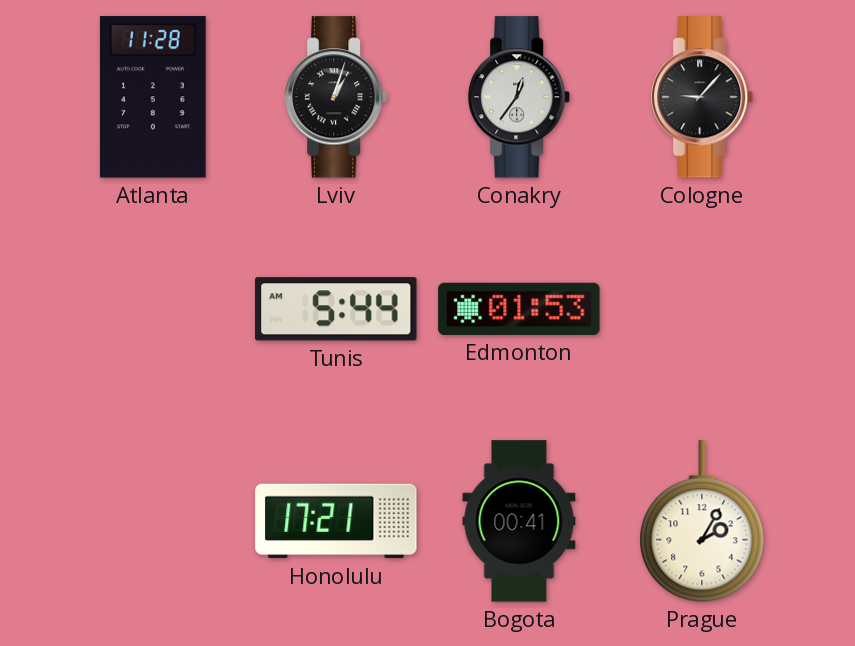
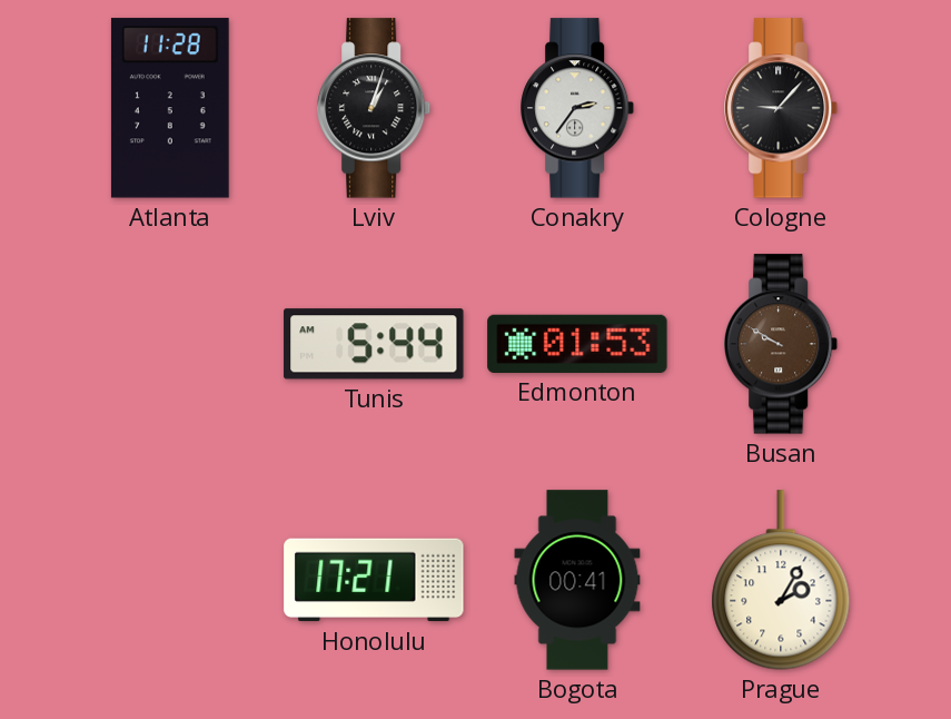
Conakry: 12:36 -> 2:36 (578, 108)
Busan: none -> 9:50 (782, 344)
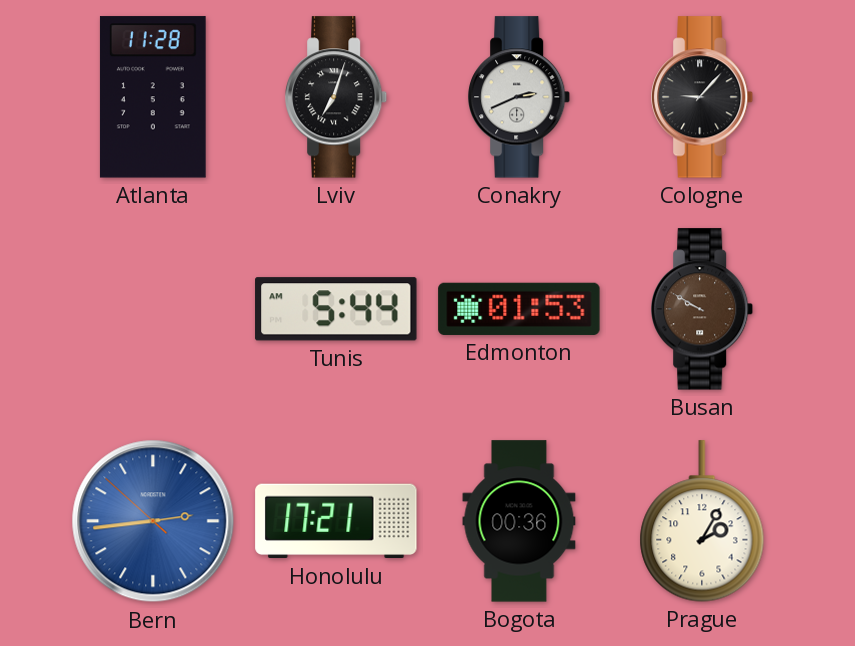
Lviv: 1:03 -> 7:03 (337, 97)
Conakry: 2:36 -> 2:41 (520, 97)
Bern: none -> 2:43 (153, 521)
Bogota: 00:41 -> 00:36 (519, 521)
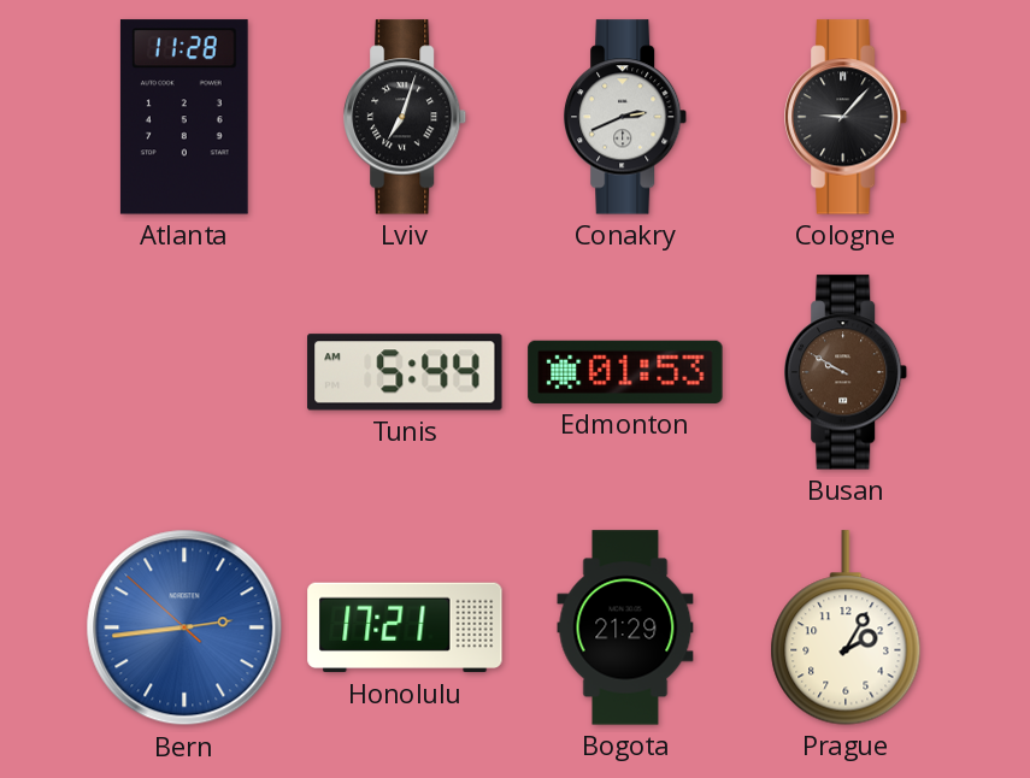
Bogota: 00:36 -> 21:29 (625, 627)
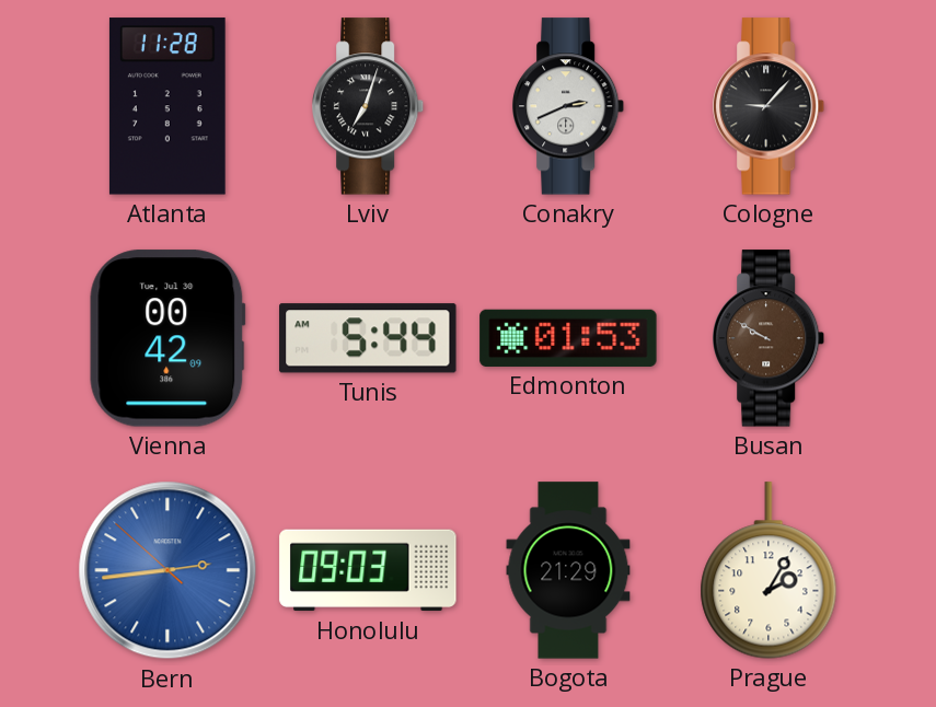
Vienna: none -> 00:42 (167, 338)
Honolulu: 17:21 -> 09:03 (368, 570)
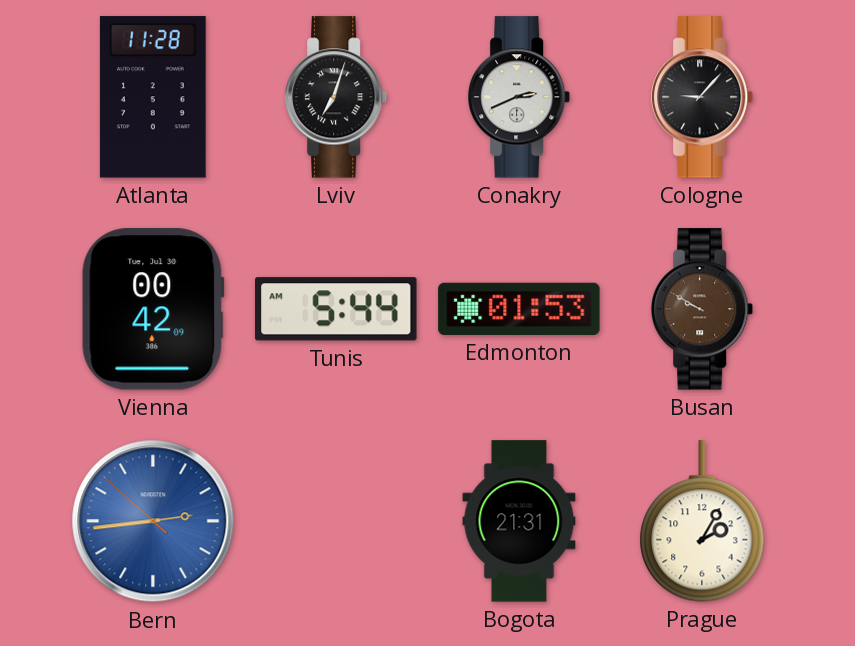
Honolulu: 09:03 -> none (368, 570)
Bogota: 21:29 -> 21:31 (519, 521)
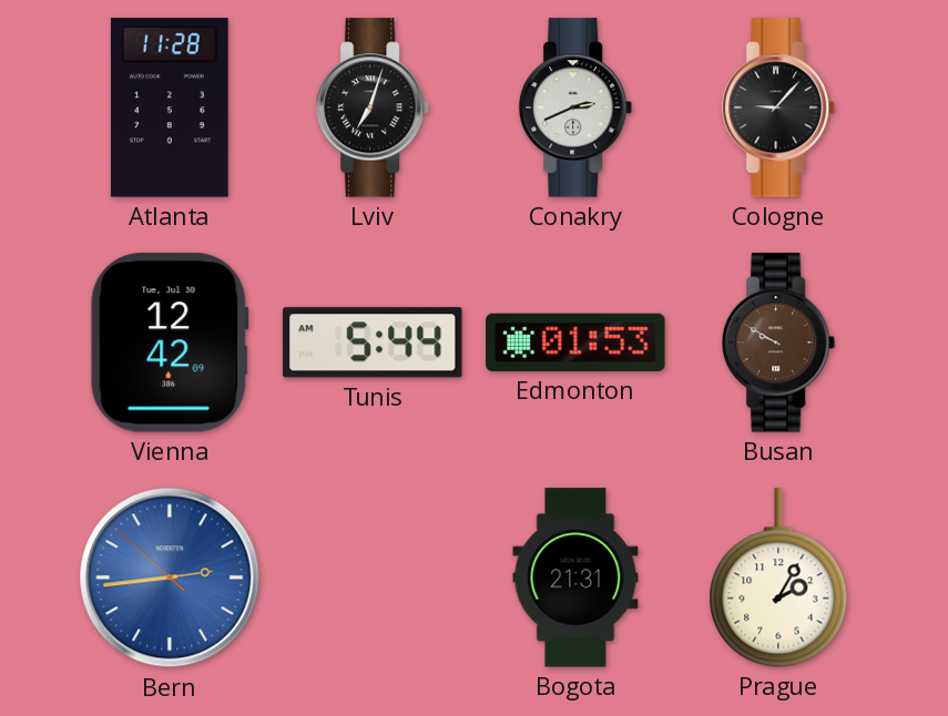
Vienna: 00:42 -> 12:42 (170, 342)
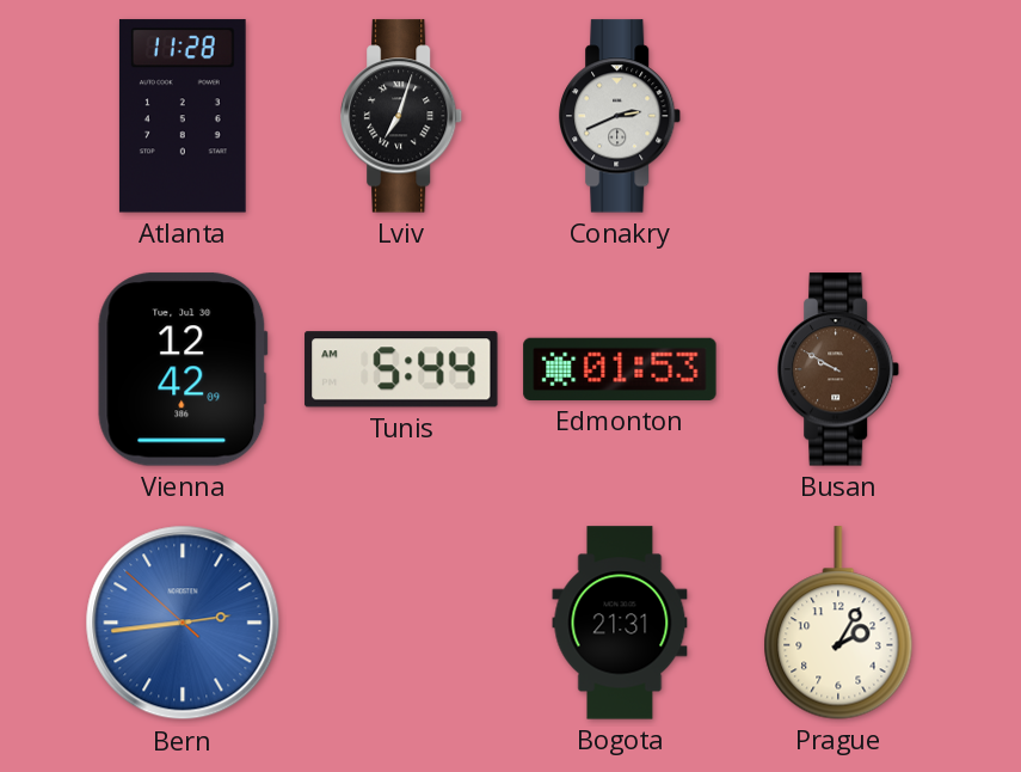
Cologne: 9:07 -> none (779, 108)
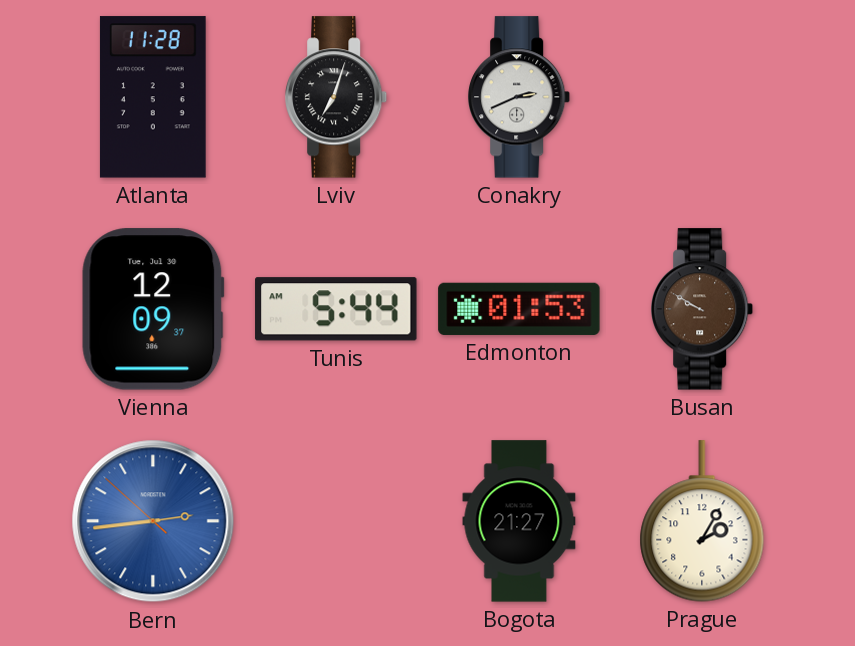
Vienna: 12:42 -> 12:09 (153, 309)
Bogota: 21:31 -> 21:27 (519, 521)
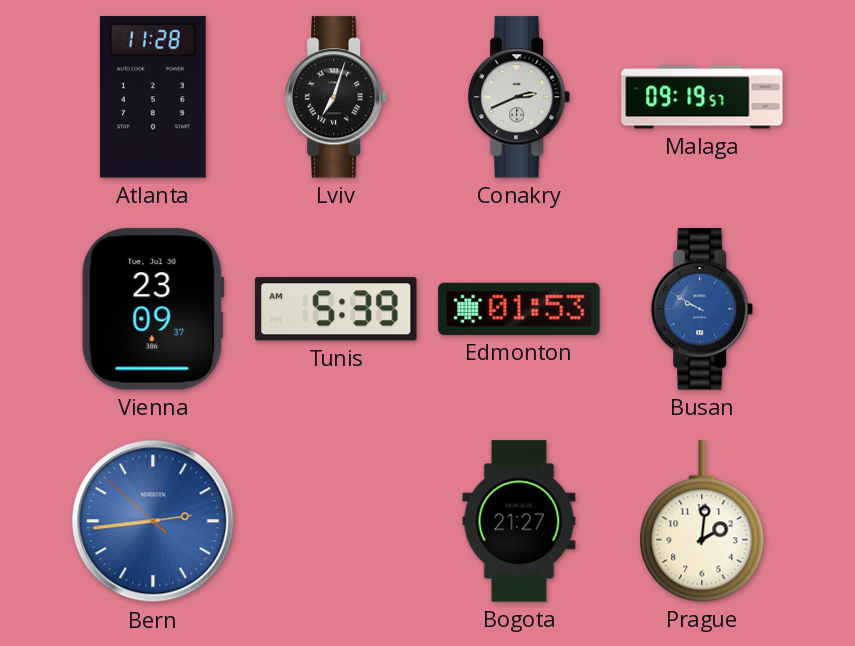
Malaga: none -> 09:19 (702, 97)
Vienna: 12:09 -> 23:09 (153, 309)
Tunis: 5:44 -> 5:39 (336, 309)
Busan dial: brown -> blue (703, 309)
Prague: 2:05 -> 2:01 (702, 521)
